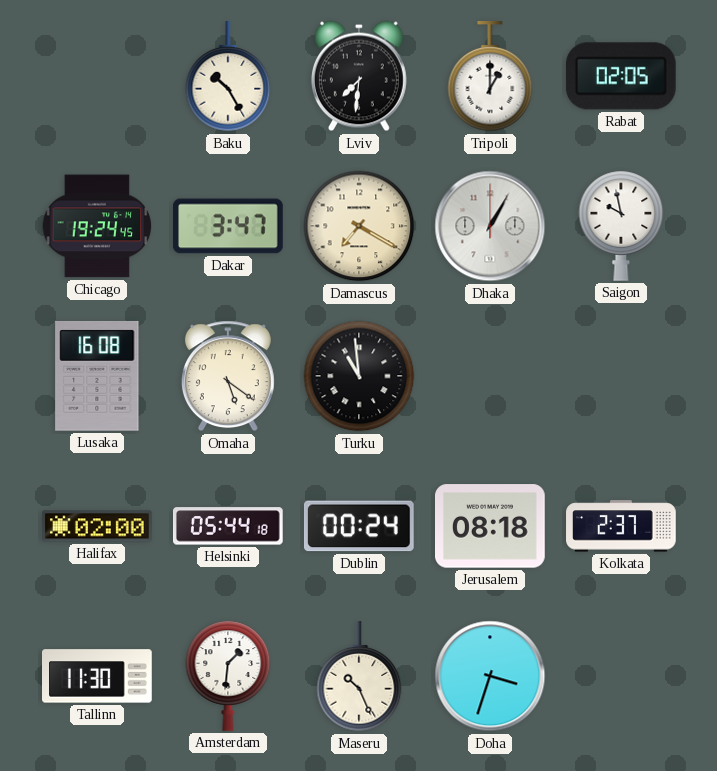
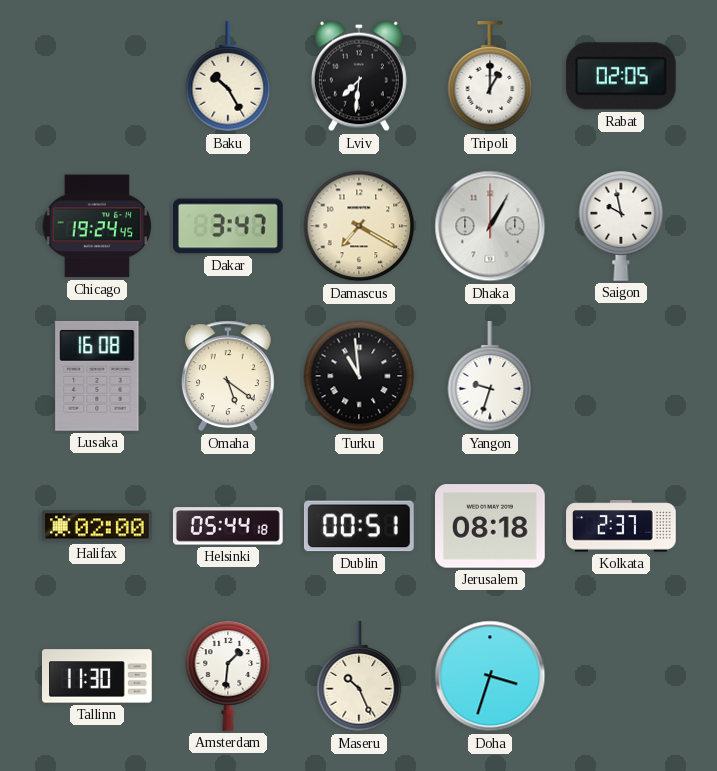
Yangon: none -> 9:33 (490, 377)
Dublin: 00:24 -> 00:51 (359, 526)
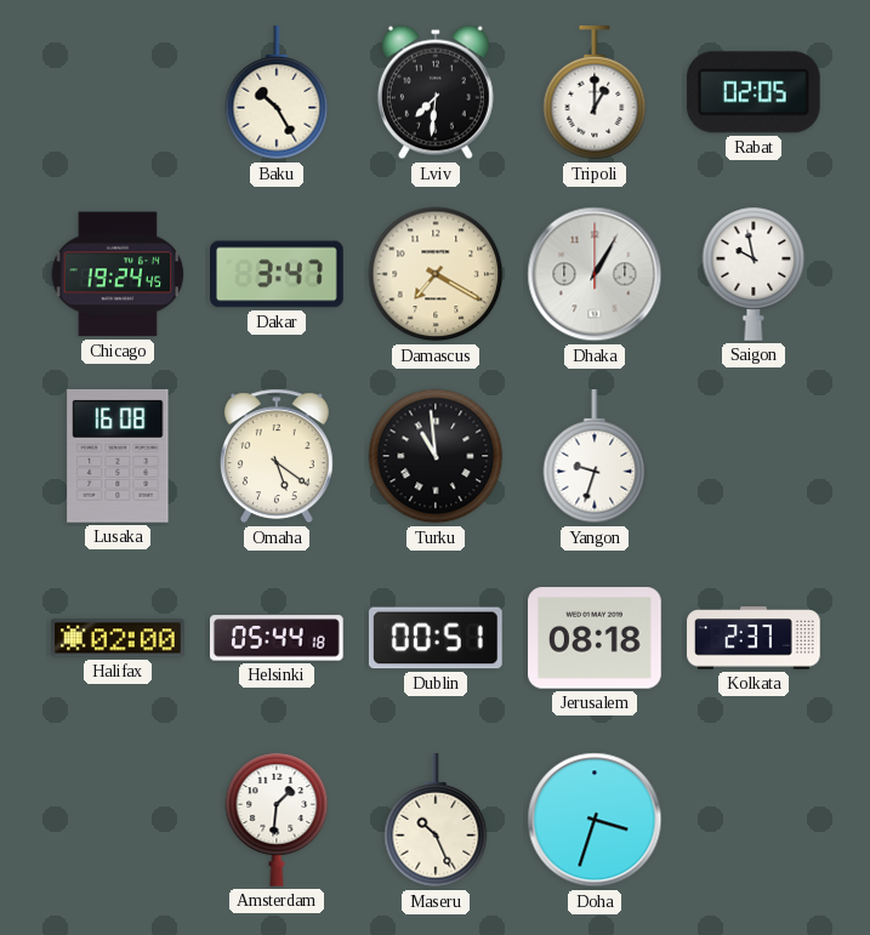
Tallinn: 11:30 -> none (98, 676)
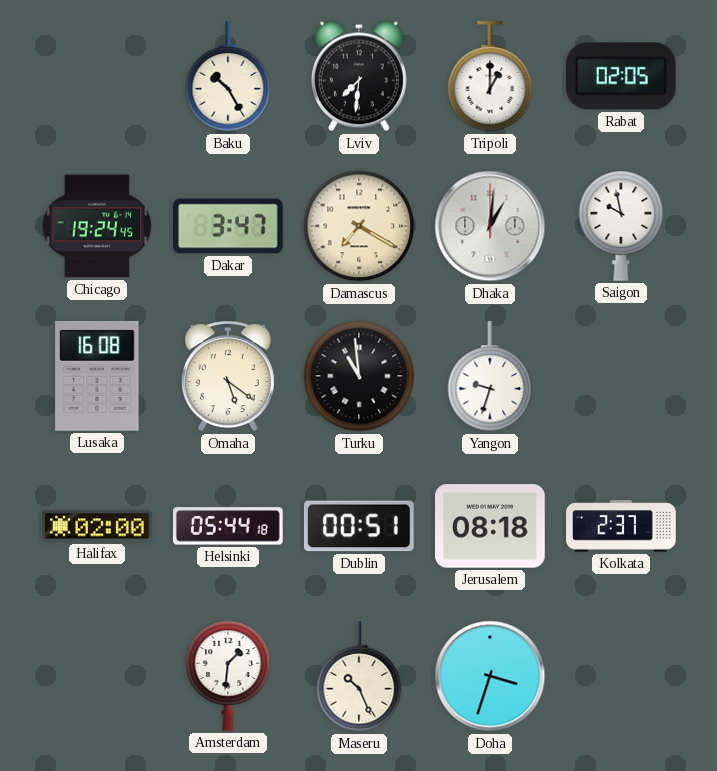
Dhaka: 1:05 -> 1:01 (490, 226)
